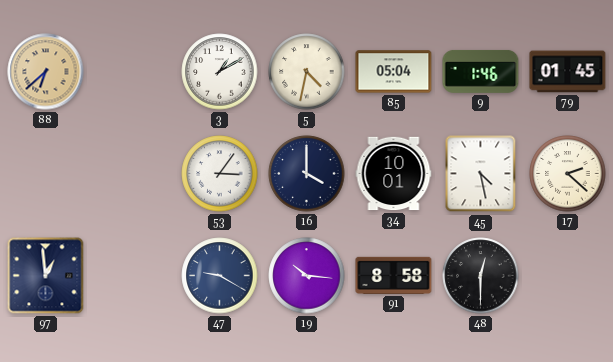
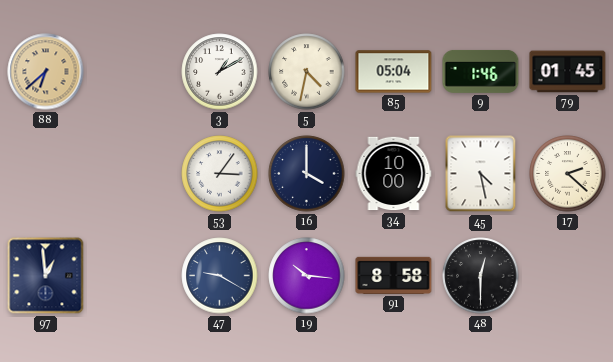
34: 10:01 -> 10:00 (394, 174)
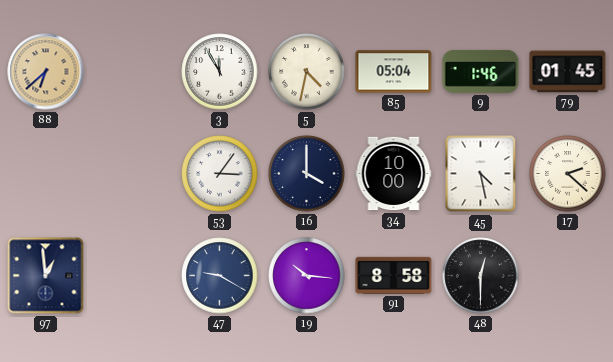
3: 1:10 -> 11:55 (220, 72)
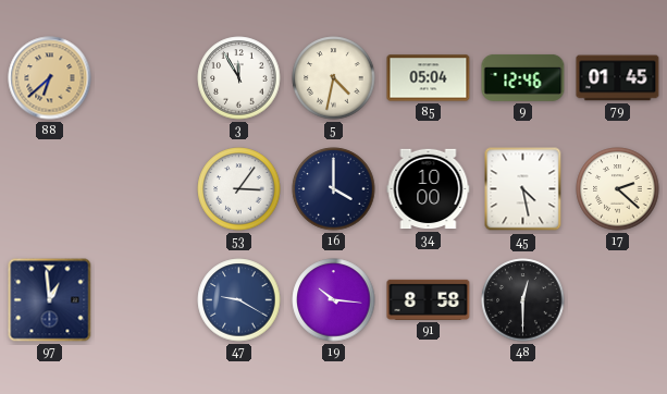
9: 1:46 -> 12:46 (523, 78)
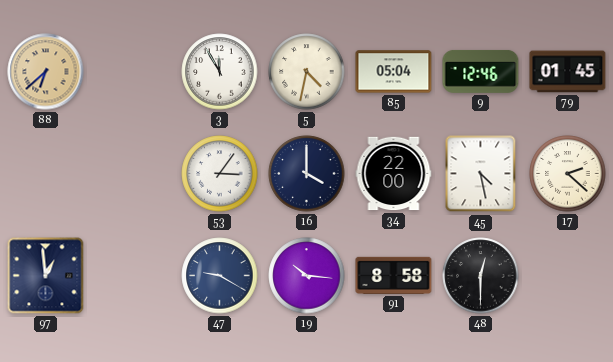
34: 10:00 -> 22:00 (394, 174)
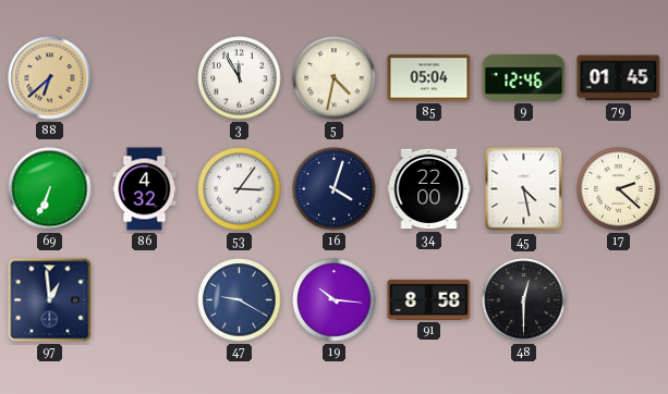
69: none -> 6:34 (50, 189)
86: none -> 4:32 (145, 189)
16: 4:00 -> 4:03 (335, 189)
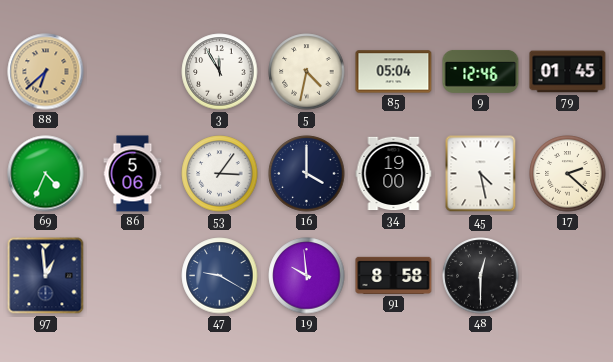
69: 6:34 -> 4:34 (46, 174)
86: 4:32 -> 5:06 (133, 174)
16: 4:03 -> 4:00 (307, 174)
34: 22:00 -> 19:00 (394, 174)
19: 10:16 -> 9:59 (307, 276)
